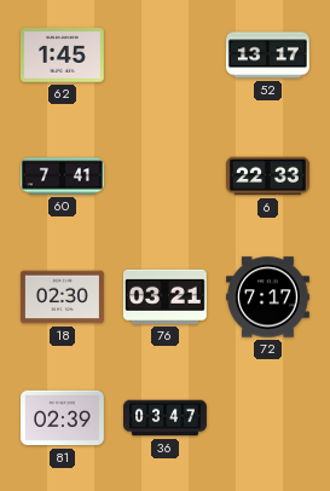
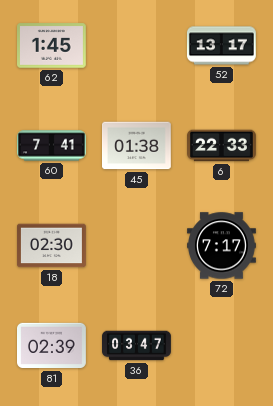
45: none -> 01:38 (137, 146)
76: 03:21 -> none (164, 296)
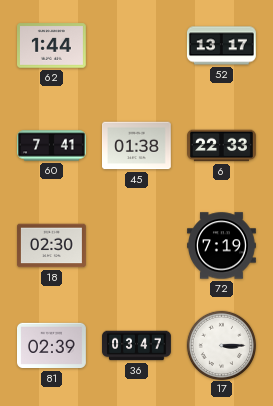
62: 1:45 -> 1:44 (52, 46)
72: 7:17 -> 7:19 (222, 246)
17: none -> 3:15 (221, 345)
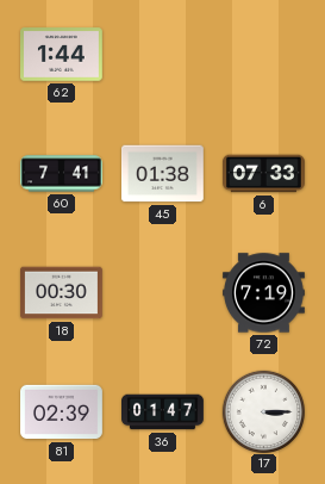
52: 13:17 -> none (222, 46)
6: 22:33 -> 07:33 (264, 174)
18: 02:30 -> 00:30 (62, 293)
36: 03:47 -> 01:47 (163, 412)
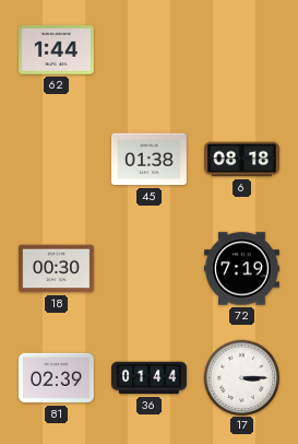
60: 7:41 -> none (62, 174)
6: 07:33 -> 08:18 (242, 160)
36: 01:47 -> 01:44 (150, 378)
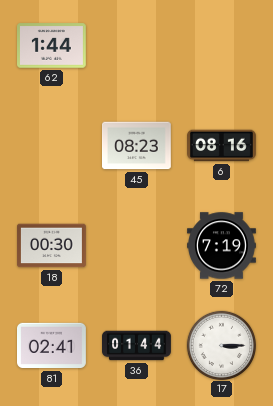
45: 01:38 -> 08:23 (137, 146)
6: 08:18 -> 08:16 (222, 146)
81: 02:39 -> 02:41 (52, 346)
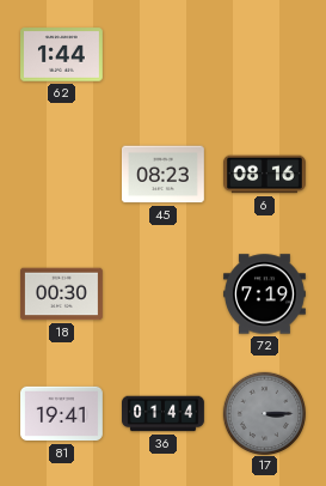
81: 02:41 -> 19:41 (62, 414)
17 dial: white -> grey (264, 413)
